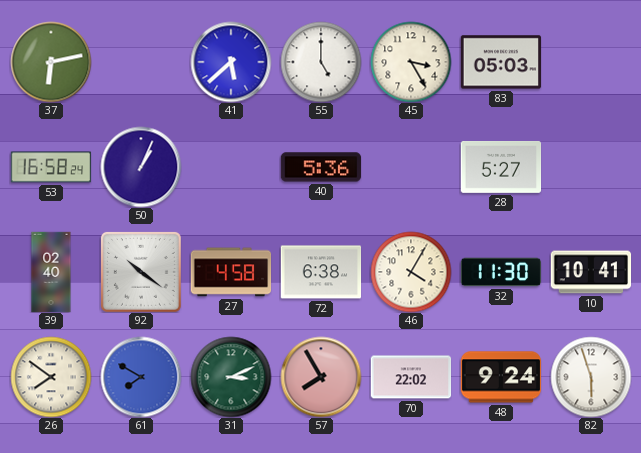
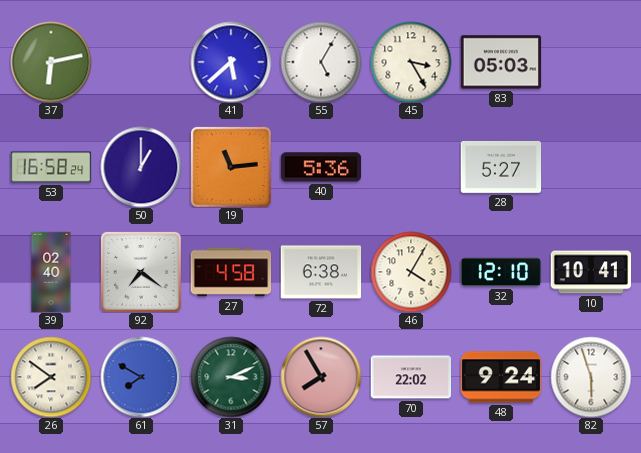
55: 5:00 -> 5:05 (321, 62)
50: 1:04 -> 1:00 (141, 167)
19: none -> 11:14 (231, 167)
92: 10:21 -> 7:21 (141, 272)
32: 11:30 -> 12:10 (501, 272)
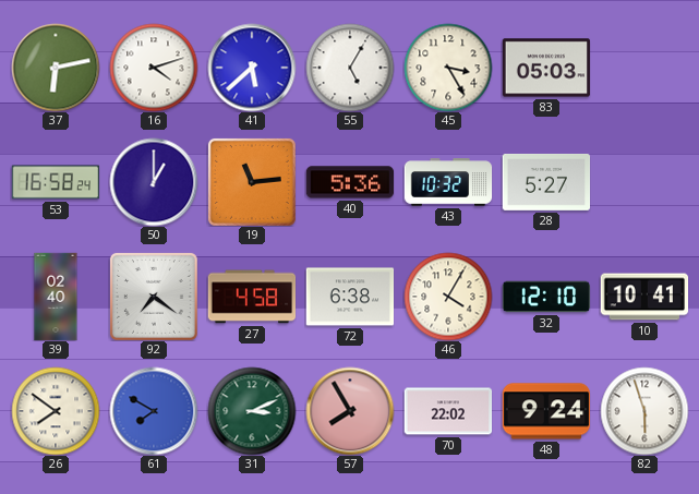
16: none -> 4:12 (154, 68)
43: none -> 10:32 (448, 182)
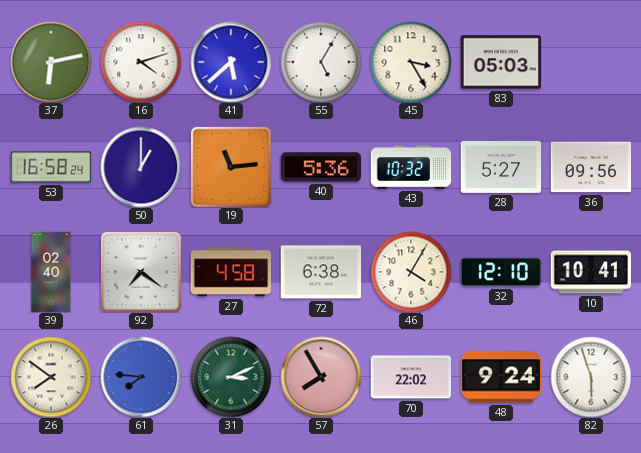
36: none -> 09:56 (591, 167)
61: 7:50 -> 7:46 (141, 377)
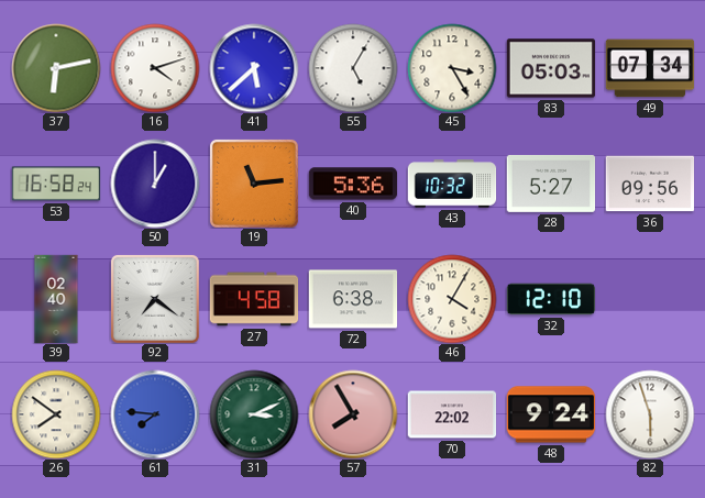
49: none -> 07:34 (650, 68)
10: 10:41 -> none (591, 272)
